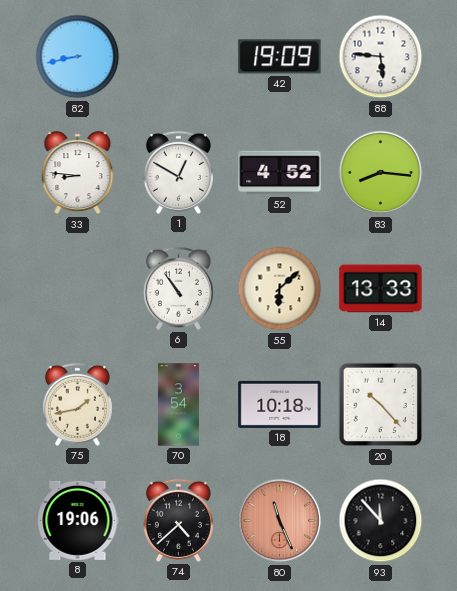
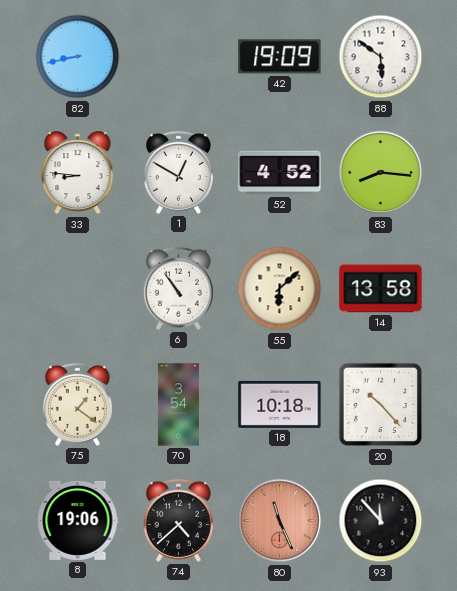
88: 5:46 -> 5:51 (381, 57)
14: 13:33 -> 13:58 (381, 289)
75: 1:43 -> 1:21 (77, 404)
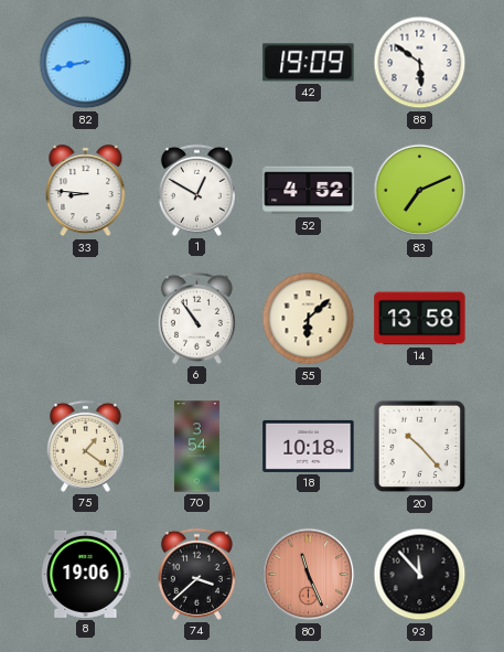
83: 8:16 -> 7:11 (420, 191)
74: 4:38 -> 3:38 (196, 574)
